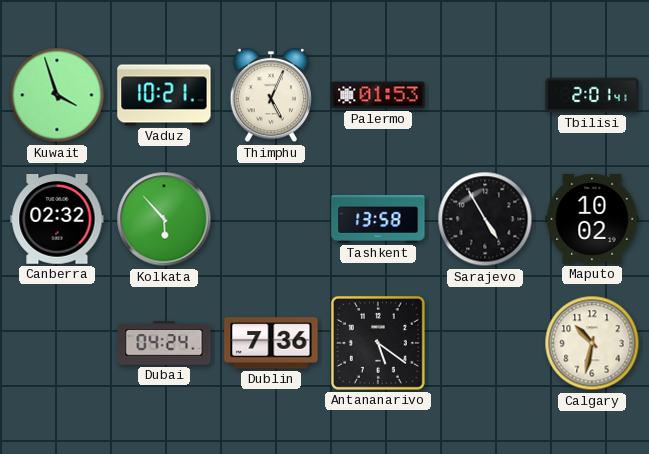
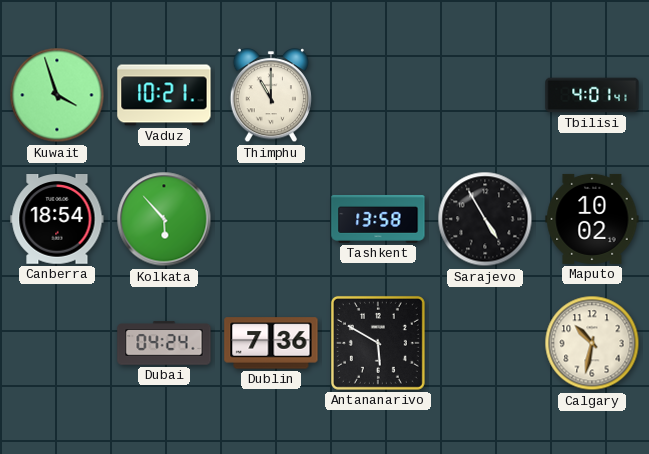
Thimphu: 5:04 -> 11:00 (271, 96)
Palermo: 01:53 -> none (378, 95)
Tbilisi: 2:01 -> 4:01 (592, 95)
Canberra: 02:32 -> 18:54 (57, 219)
Antananarivo: 5:21 -> 5:50 (378, 343)
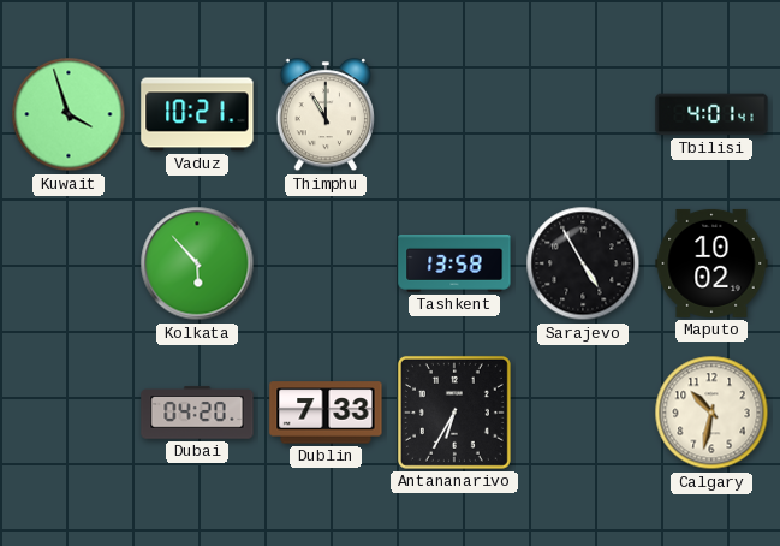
Canberra: 18:54 -> none (57, 219)
Dubai: 04:24 -> 04:20 (197, 413)
Dublin: 7:36 -> 7:33 (326, 413)
Antananarivo: 5:50 -> 6:35 (454, 413)
